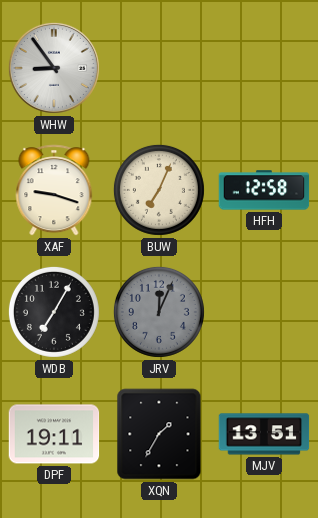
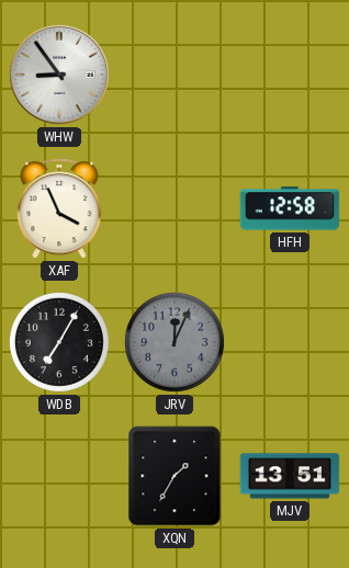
XAF: 9:18 -> 3:56 (59, 208)
BUW: 7:04 -> none (159, 190)
DPF: 19:11 -> none (54, 434)
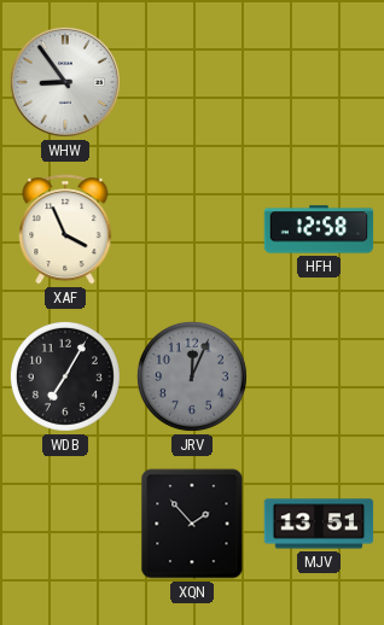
XQN: 1:35 -> 1:53 (192, 524)
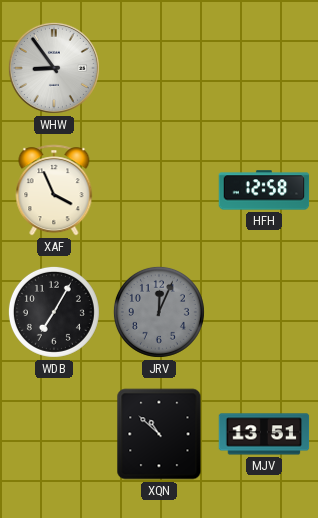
XQN: 1:53 -> 10:52 (159, 434)
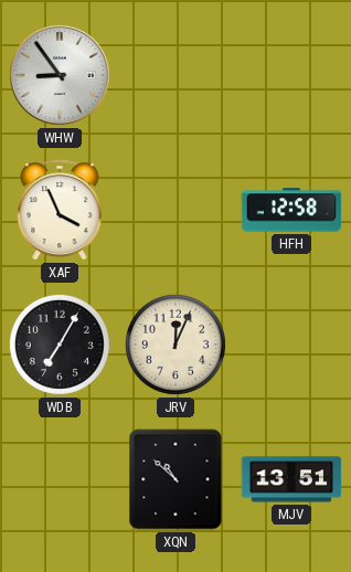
JRV dial: grey -> cream (175, 345)
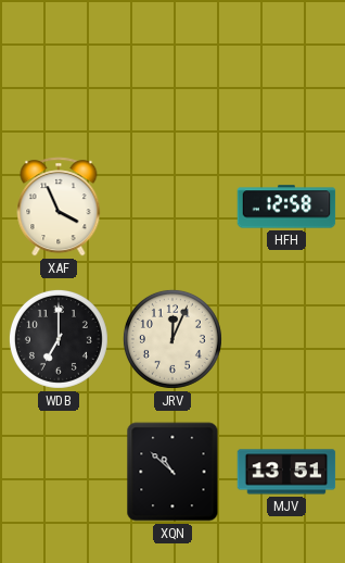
WHW: 8:54 -> none (60, 75)
WDB: 7:05 -> 7:00 (59, 339)
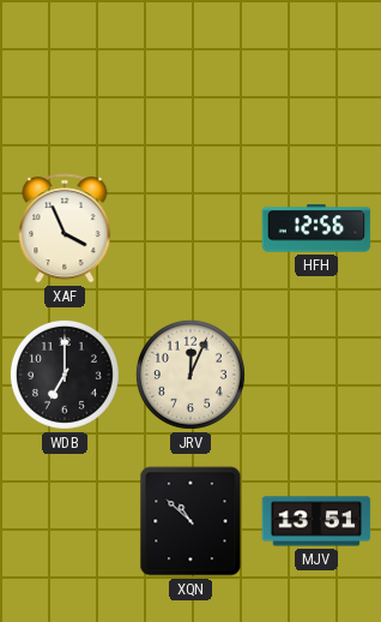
HFH: 12:58 -> 12:56 (316, 228)
